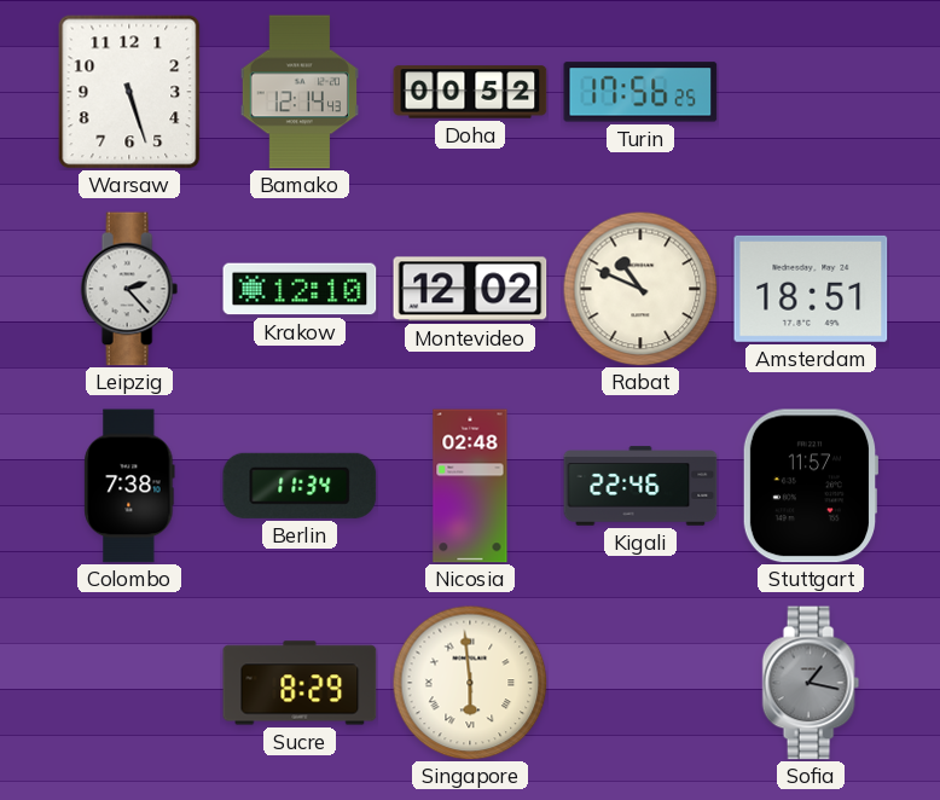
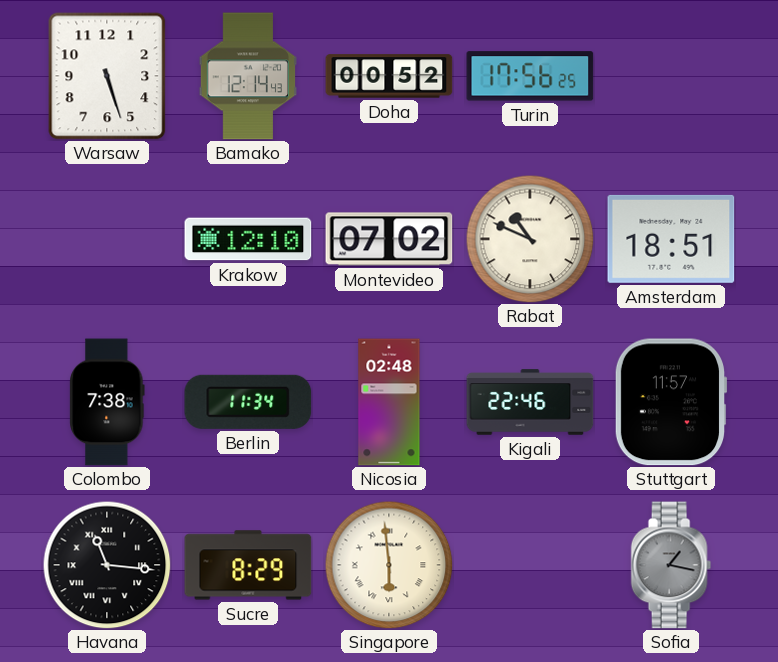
Leipzig: 2:23 -> none (129, 289)
Montevideo: 12:02 -> 07:02 (389, 239)
Havana: none -> 11:16 (107, 565)
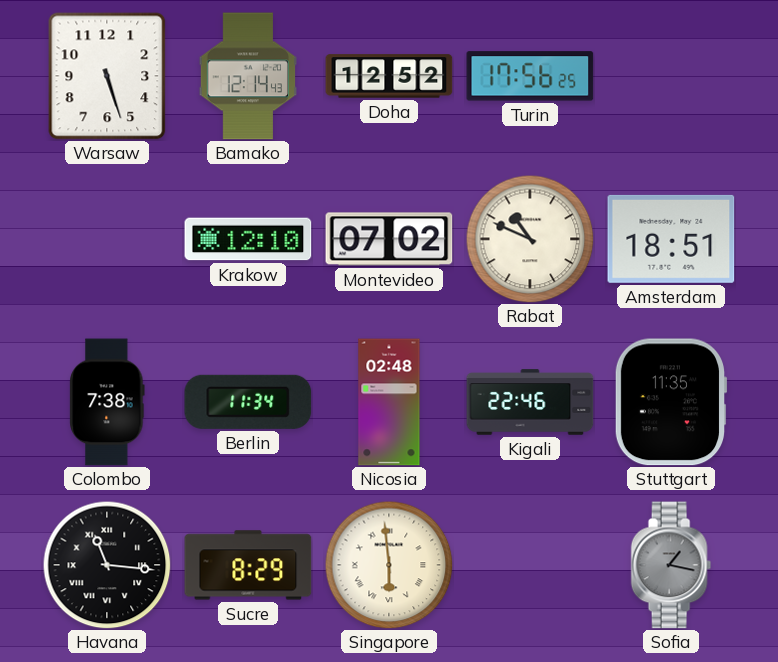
Doha: 00:52 -> 12:52 (389, 76)
Stuttgart: 11:57 -> 11:35 (671, 402)
